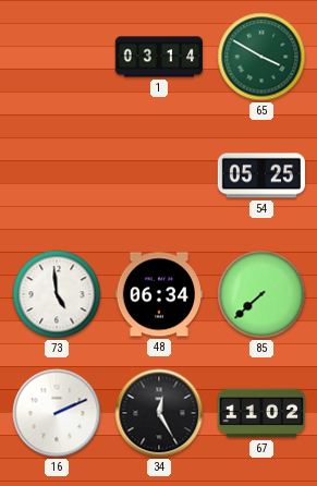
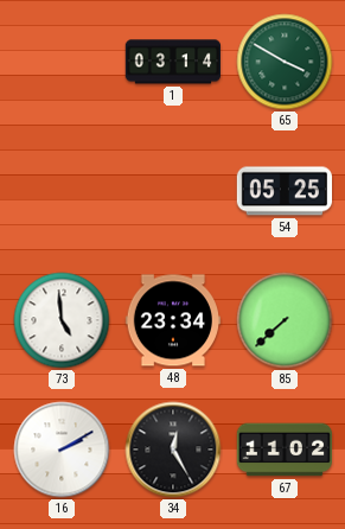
48: 06:34 -> 23:34 (172, 320)
16: 2:11 -> 2:10 (62, 450)
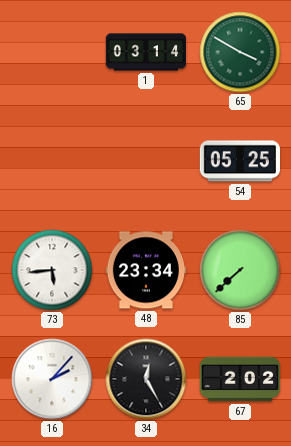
73: 4:59 -> 5:44 (52, 270)
16: 2:10 -> 2:07 (52, 379)
67: 11:02 -> 2:02 (239, 379)
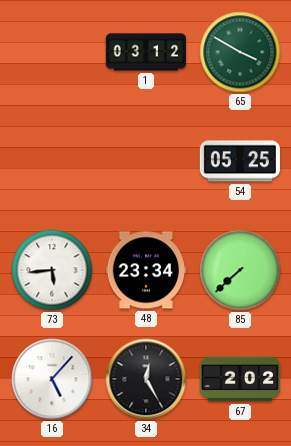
1: 03:14 -> 03:12 (145, 52)
16: 2:07 -> 5:07 (52, 379)
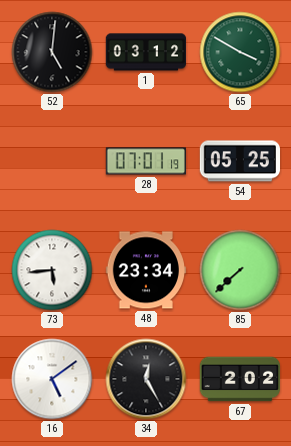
52: none -> 5:01 (52, 52)
28: none -> 07:01 (145, 161)
16: 5:07 -> 5:09 (52, 379)
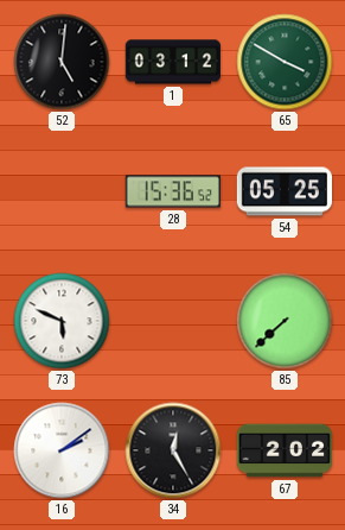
28: 07:01 -> 15:36 (172, 191)
73: 5:44 -> 5:49 (62, 321)
48: 23:34 -> none (145, 270)
16: 5:09 -> 2:09 (62, 450)
